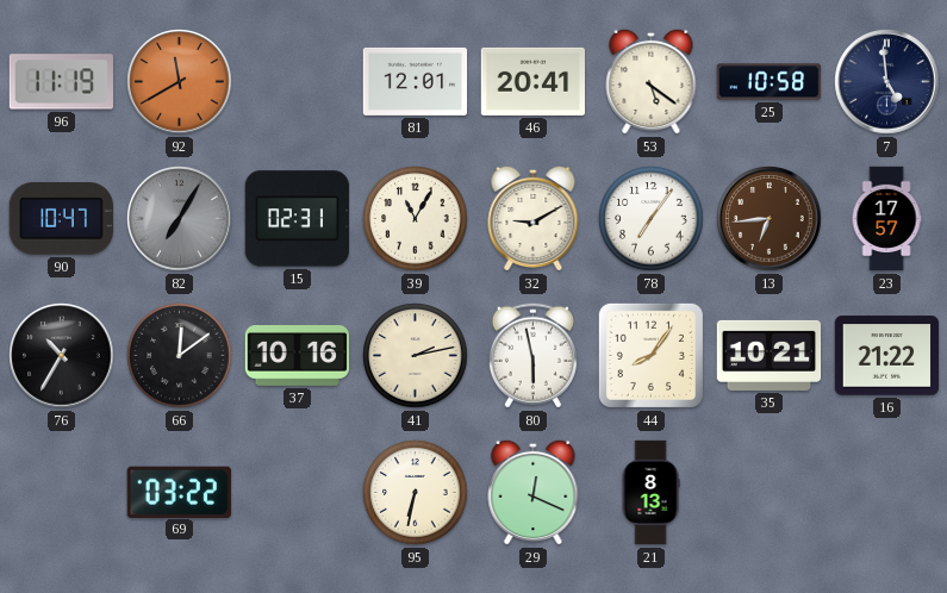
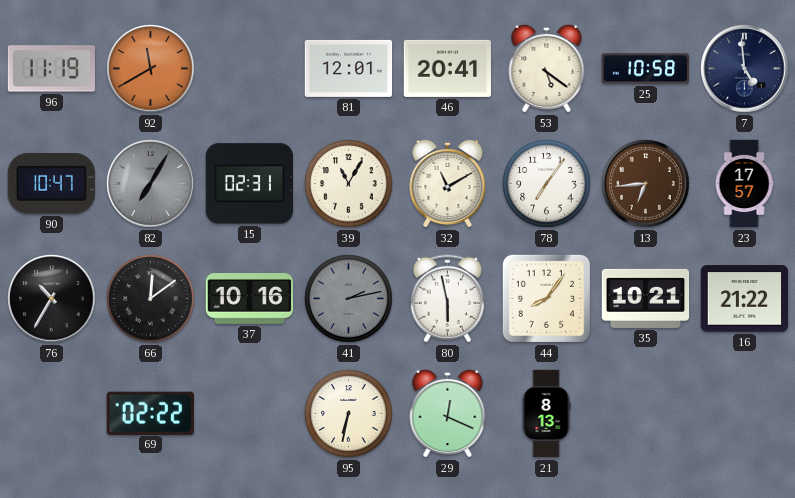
32: 9:10 -> 11:10 (448, 183)
41 dial: cream -> grey (349, 299)
69: 03:22 -> 02:22 (150, 413)
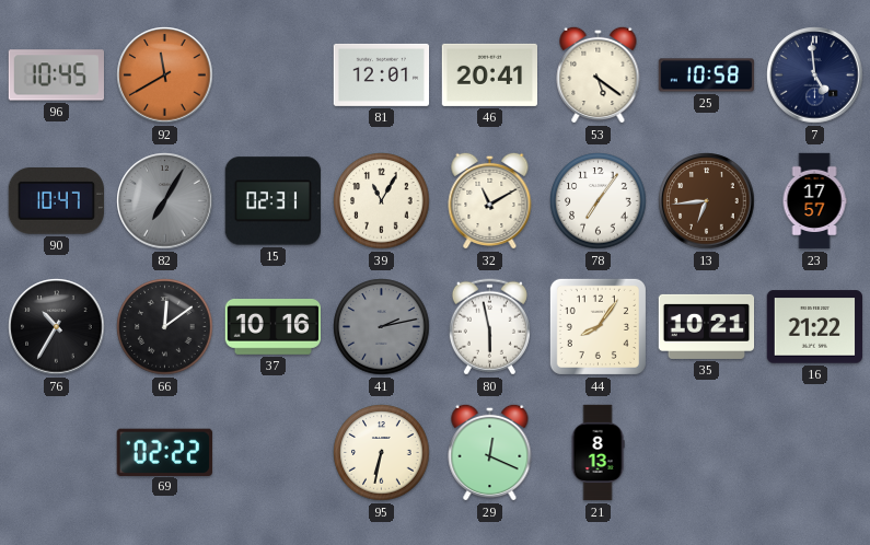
96: 11:19 -> 10:45 (56, 76)
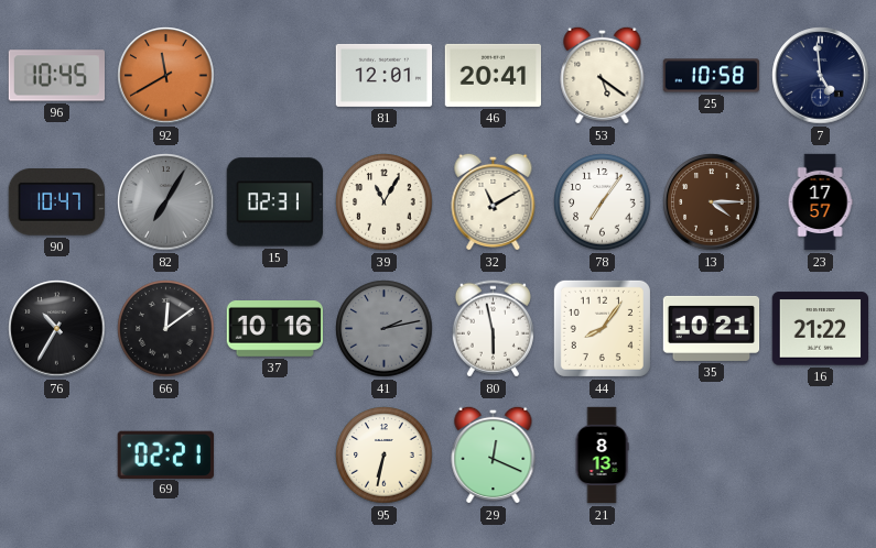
13: 6:44 -> 4:15 (712, 202)
69: 02:22 -> 02:21 (165, 454)
